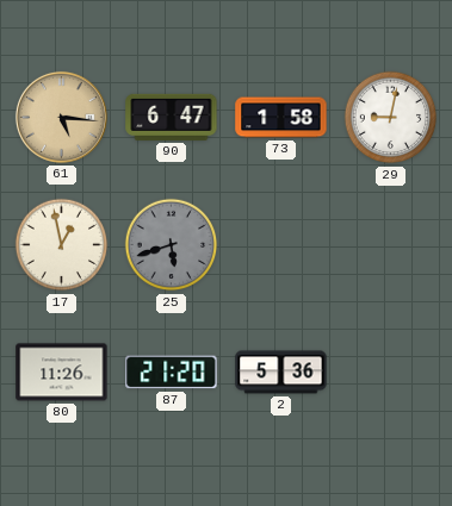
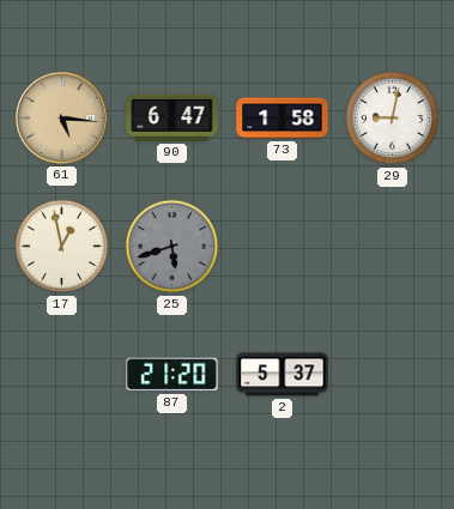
80: 11:26 -> none (62, 373)
2: 5:36 -> 5:37 (283, 375)
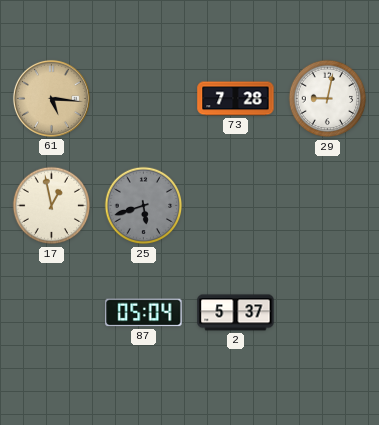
90: 6:47 -> none (172, 117)
73: 1:58 -> 7:28 (236, 99)
87: 21:20 -> 05:04 (144, 313)
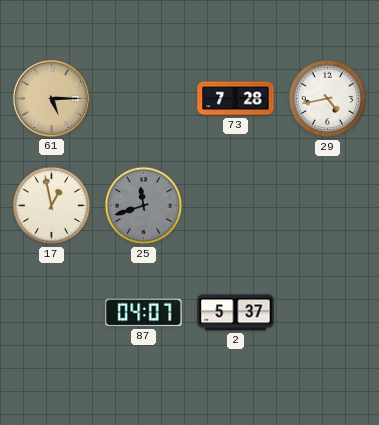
61: 5:16 -> 5:15 (51, 98)
29: 9:02 -> 4:43 (328, 99)
25: 5:42 -> 11:42 (144, 206)
87: 05:04 -> 04:07 (144, 313)
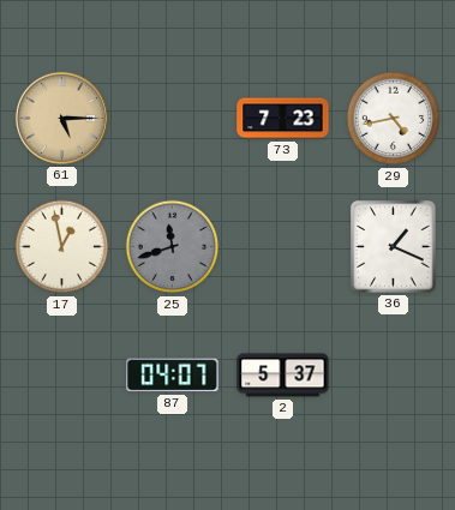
73: 7:28 -> 7:23 (283, 119)
36: none -> 1:19 (394, 247)
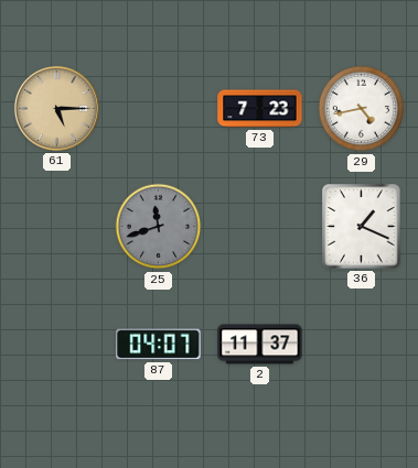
17: 12:58 -> none (62, 247)
2: 5:37 -> 11:37 (260, 345)
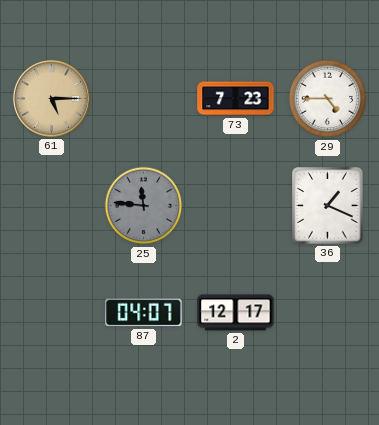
29: 4:43 -> 4:45 (328, 99)
25: 11:42 -> 11:46 (144, 206)
2: 11:37 -> 12:17 (236, 313)
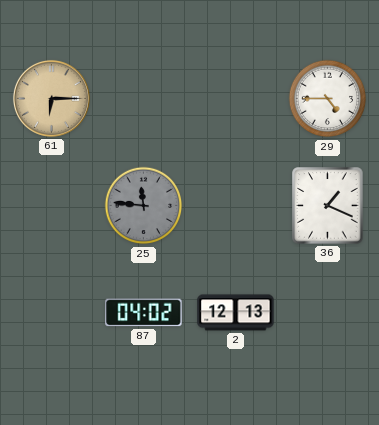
61: 5:15 -> 6:15 (51, 98)
73: 7:23 -> none (236, 99)
87: 04:07 -> 04:02 (144, 313)
2: 12:17 -> 12:13 (236, 313)
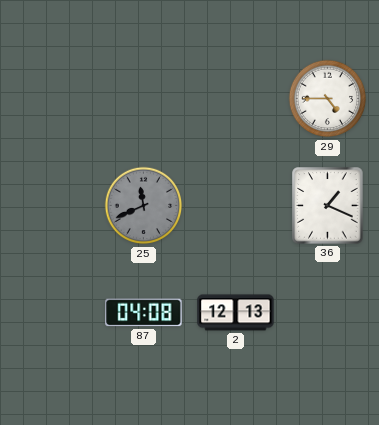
61: 6:15 -> none (51, 98)
25: 11:46 -> 11:41 (144, 206)
87: 04:02 -> 04:08 (144, 313)
